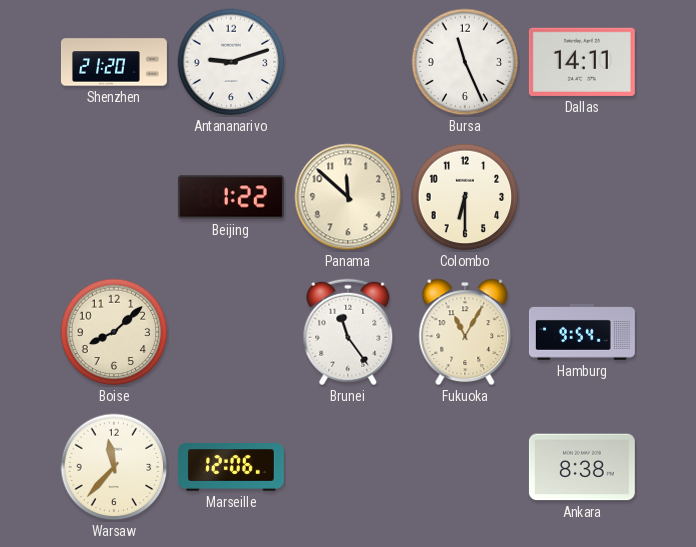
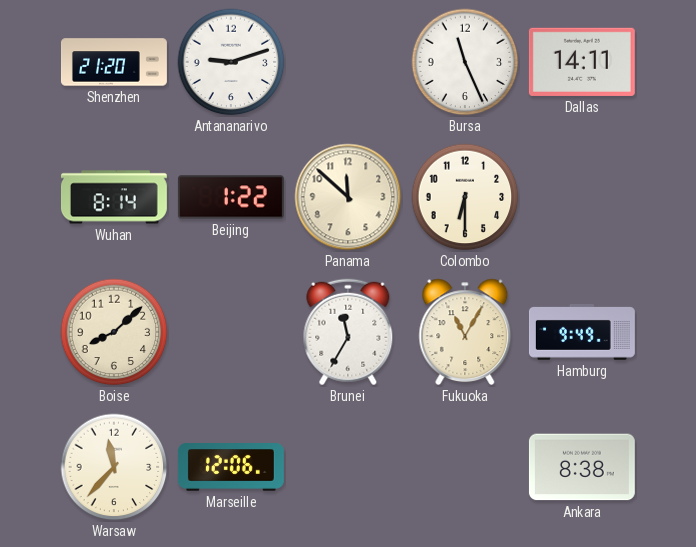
Wuhan: none -> 8:14 (114, 197)
Brunei: 11:24 -> 11:35 (348, 332)
Hamburg: 9:54 -> 9:49 (582, 333)
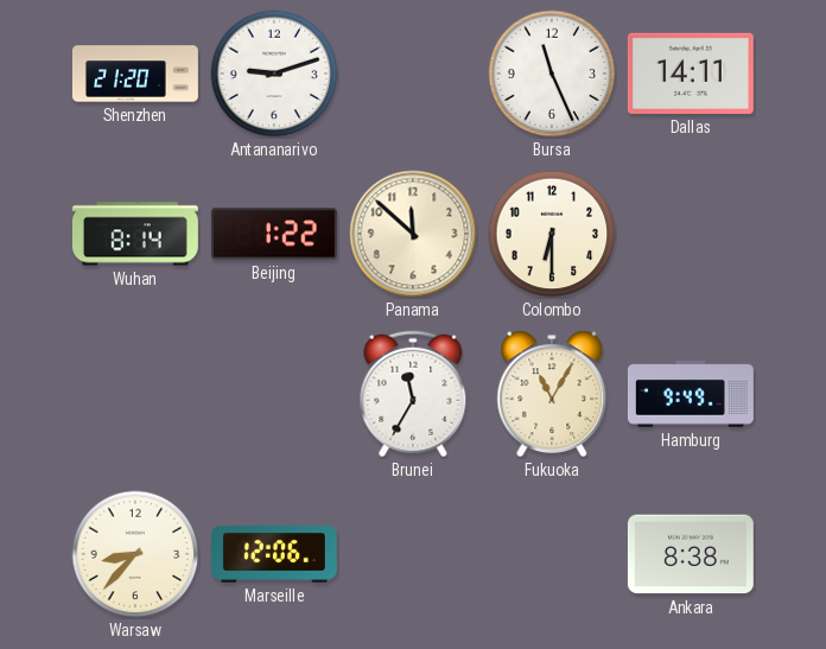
Boise: 8:08 -> none (114, 332)
Warsaw: 11:37 -> 8:37 (135, 554)
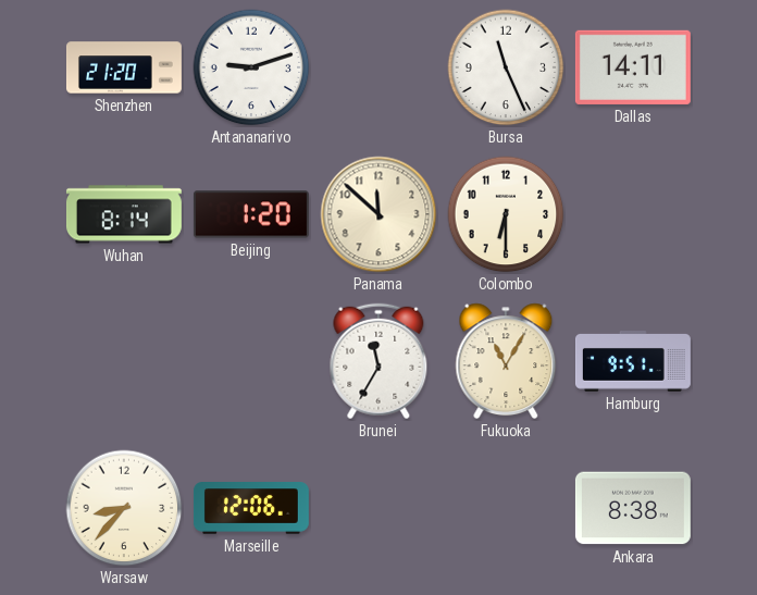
Beijing: 1:22 -> 1:20 (251, 214)
Hamburg: 9:49 -> 9:51 (633, 362)
